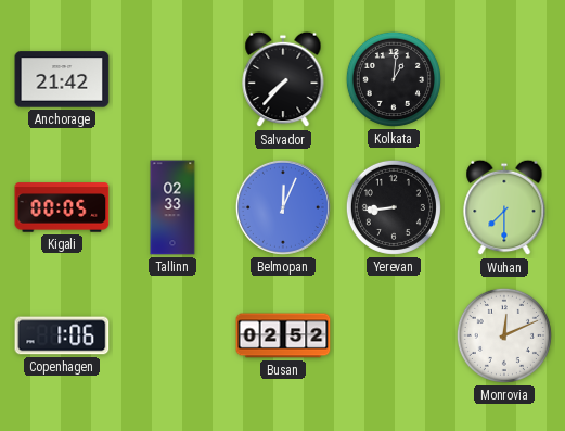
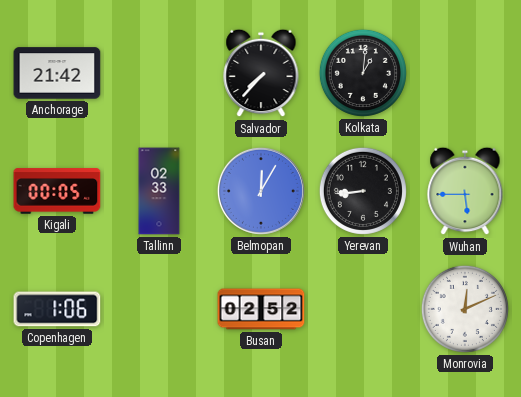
Belmopan: 12:04 -> 12:05 (261, 191)
Wuhan: 7:30 -> 5:45 (465, 191)
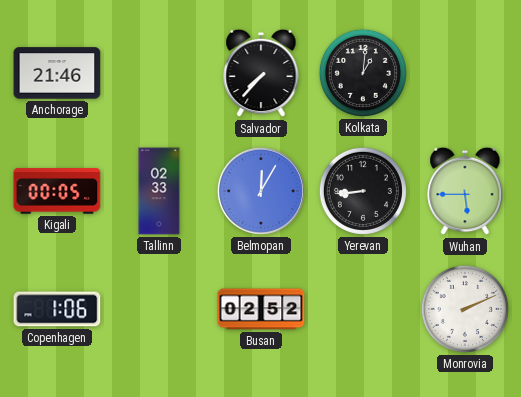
Anchorage: 21:42 -> 21:46 (57, 73)
Monrovia: 12:11 -> 2:11 (465, 309)
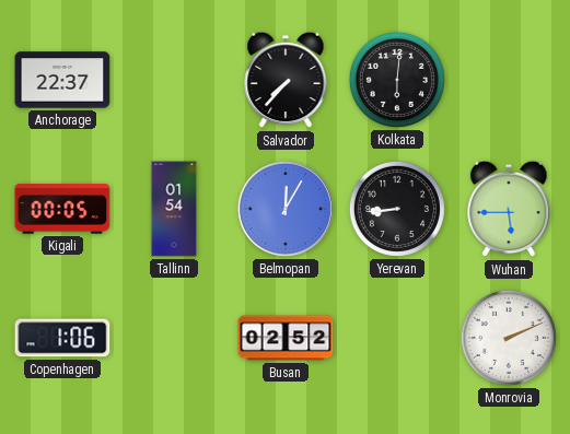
Anchorage: 21:46 -> 22:37 (62, 80)
Kolkata: 1:01 -> 6:01 (397, 80)
Tallinn: 02:33 -> 01:54 (174, 209)
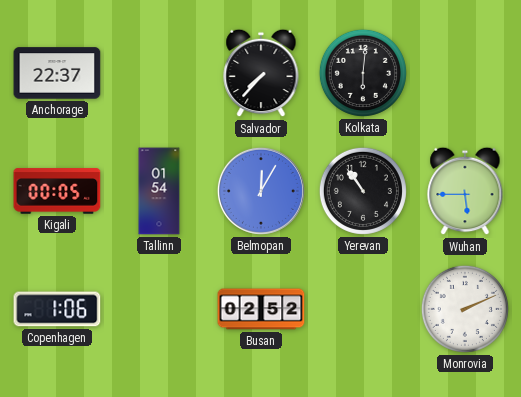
Yerevan: 8:44 -> 10:54 (363, 191)
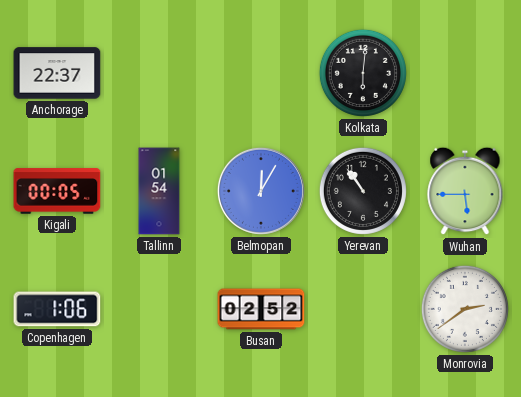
Salvador: 7:37 -> none (261, 73)
Monrovia: 2:11 -> 2:39 (465, 309)
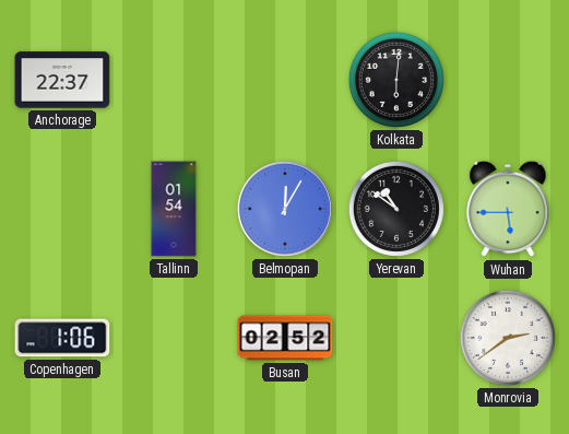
Kigali: 00:05 -> none (57, 191)
Yerevan: 10:54 -> 10:51 (396, 209)
